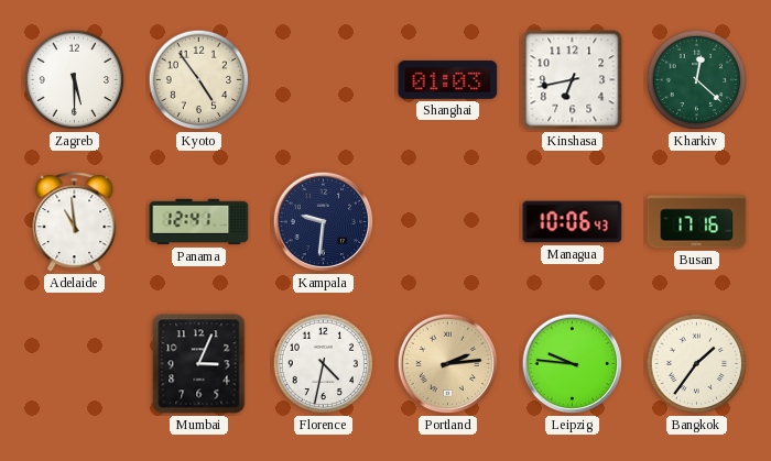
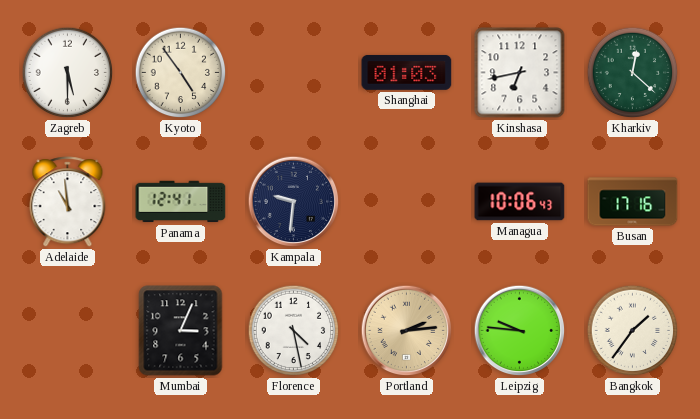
Florence: 4:32 -> 4:28 (294, 331)
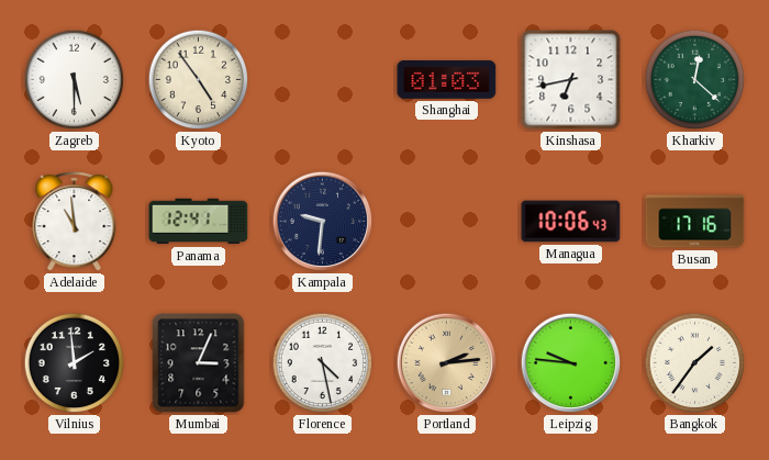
Vilnius: none -> 1:59 (75, 363)
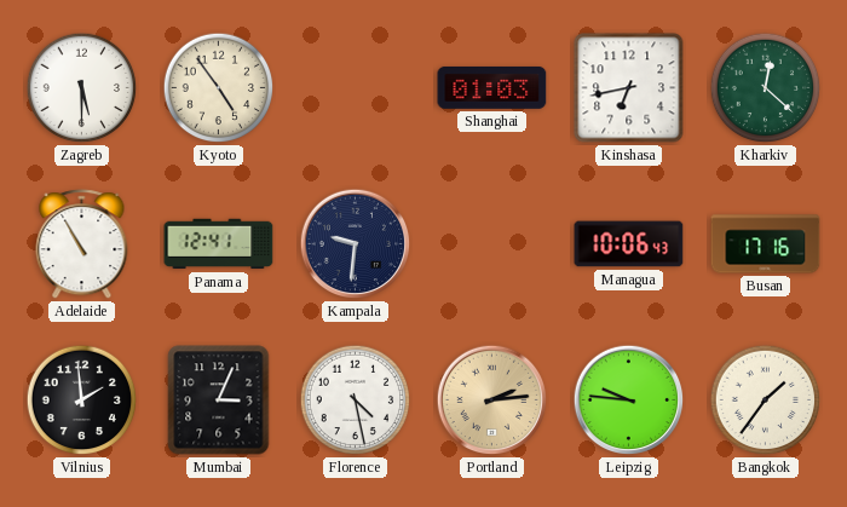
Adelaide: 10:59 -> 10:55 (82, 244)
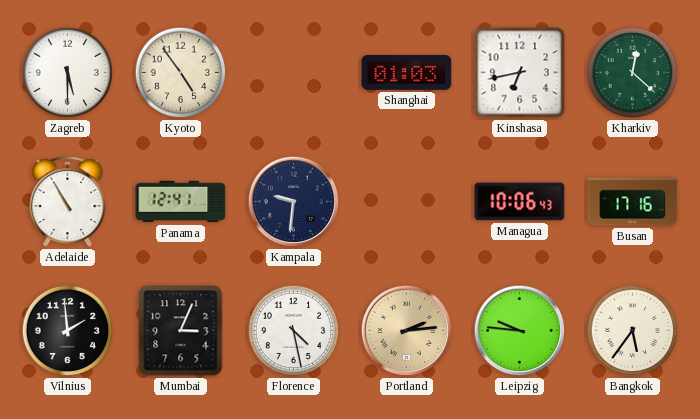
Bangkok: 1:36 -> 5:36 (633, 331)
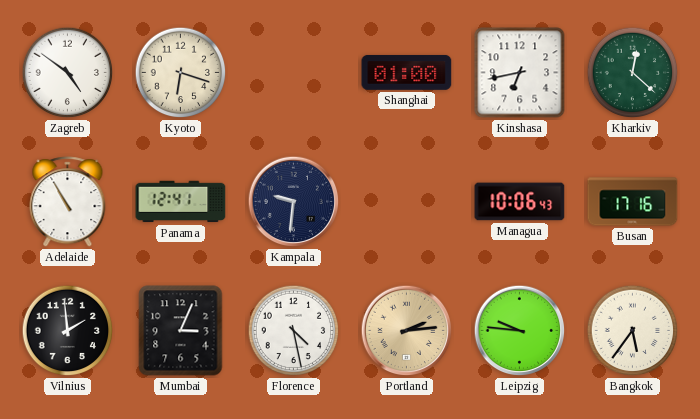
Zagreb: 5:30 -> 4:51 (68, 73)
Kyoto: 4:54 -> 6:18 (181, 73)
Shanghai: 01:03 -> 01:00 (407, 72)
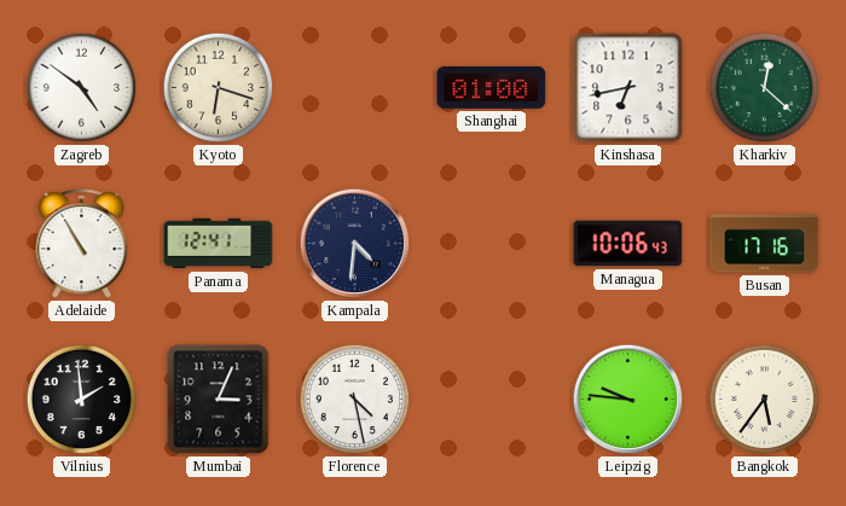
Kampala: 9:31 -> 4:31 (355, 244)
Portland: 2:14 -> none (407, 331)
